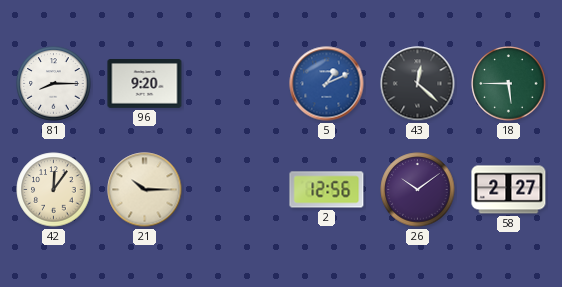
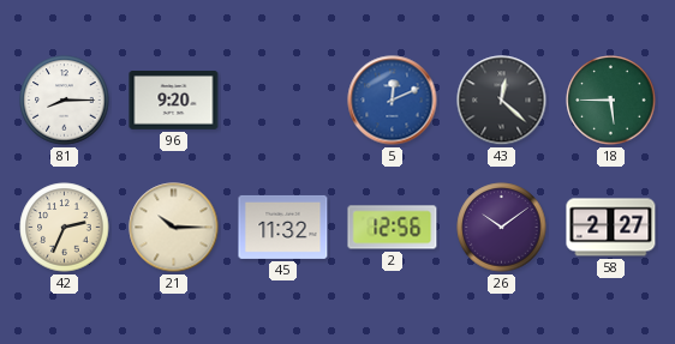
5: 1:11 -> 12:11 (393, 101)
42: 12:06 -> 2:34 (65, 228)
45: none -> 11:32 (283, 227)
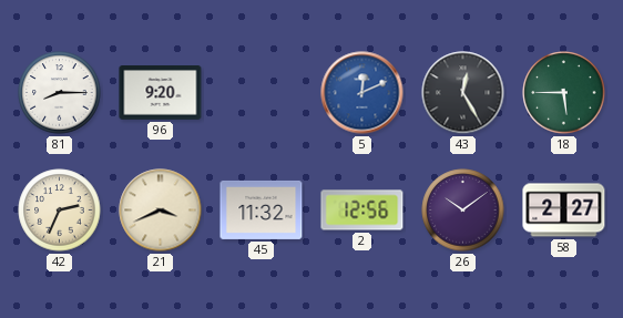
43: 12:22 -> 12:25 (463, 93)
21: 10:15 -> 3:41 (161, 211)
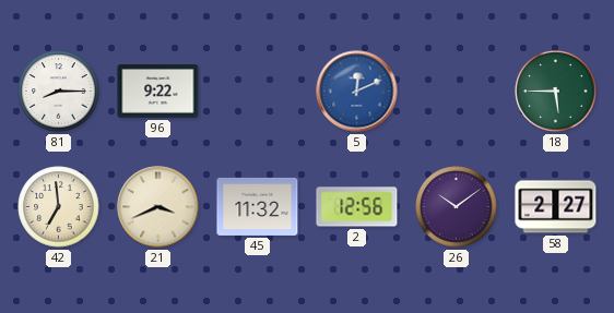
96: 9:20 -> 9:22 (158, 92)
43: 12:25 -> none (463, 93)
42: 2:34 -> 6:59 (59, 207)
